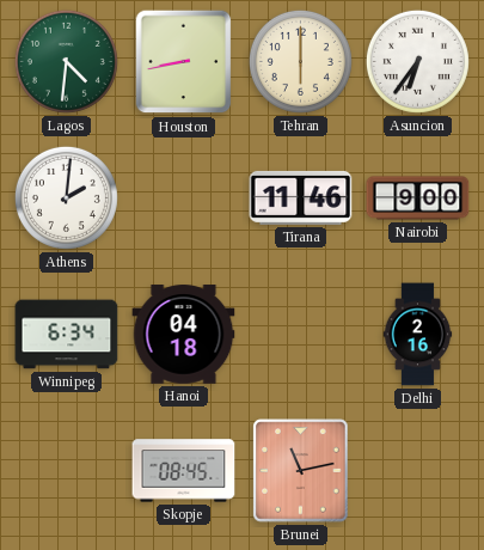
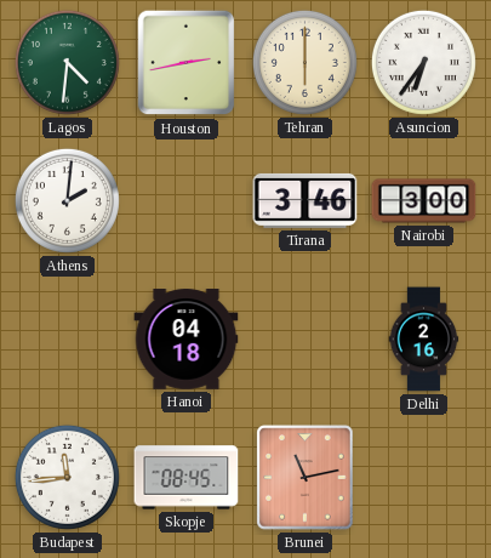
Houston: 8:43 -> 2:43 (187, 63)
Tirana: 11:46 -> 3:46 (306, 200)
Nairobi: 9:00 -> 3:00 (424, 201)
Winnipeg: 6:34 -> none (67, 335)
Budapest: none -> 11:44 (67, 477)
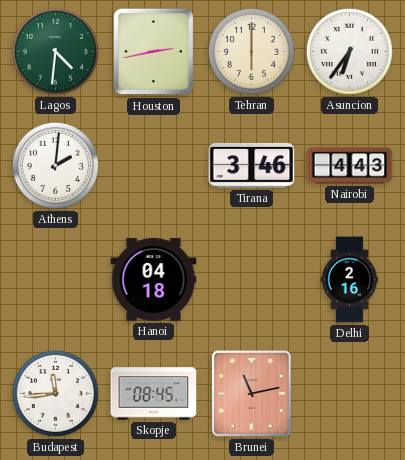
Nairobi: 3:00 -> 4:43 (350, 166)
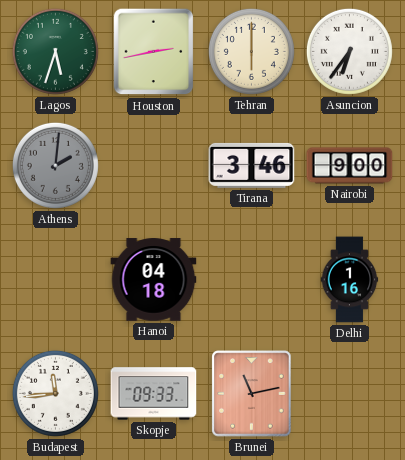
Lagos: 4:31 -> 5:33 (55, 51)
Athens dial: white -> grey (55, 165)
Nairobi: 4:43 -> 9:00 (350, 166)
Delhi: 2:16 -> 1:16 (350, 280)
Skopje: 08:45 -> 09:33 (154, 394)
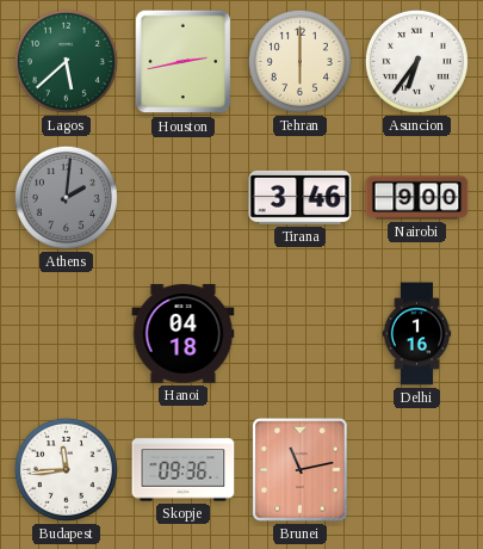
Lagos: 5:33 -> 5:38 (66, 61)
Skopje: 09:33 -> 09:36 (184, 470)
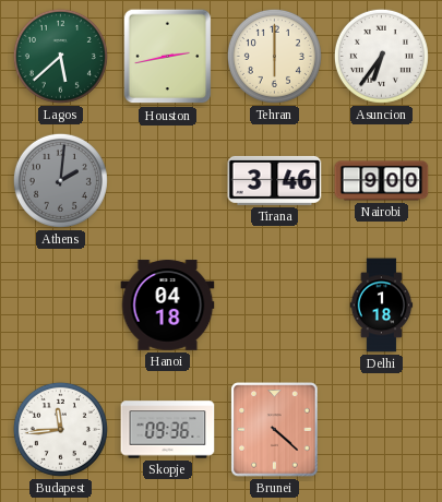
Delhi: 1:16 -> 1:18 (382, 306)
Brunei: 11:13 -> 4:22 (275, 430)
